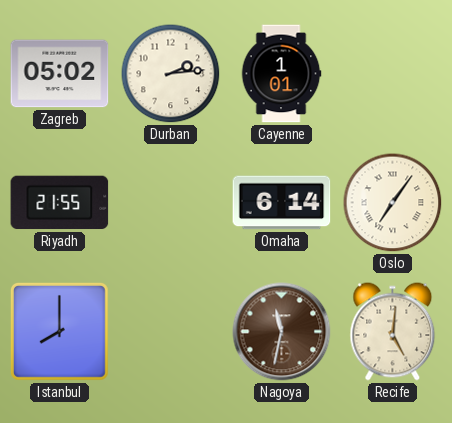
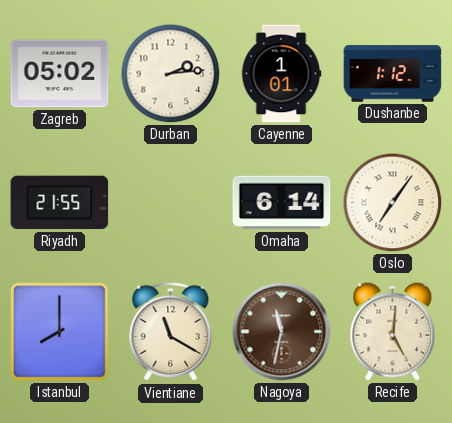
Dushanbe: none -> 1:12 (393, 74)
Vientiane: none -> 11:20 (171, 332)
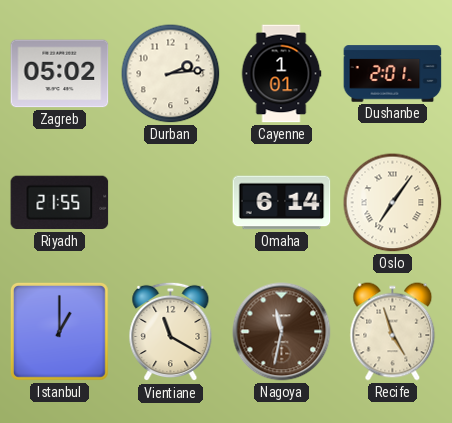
Dushanbe: 1:12 -> 2:01 (393, 74)
Istanbul: 8:00 -> 1:00 (60, 332)
Recife: 5:01 -> 4:57 (393, 332)
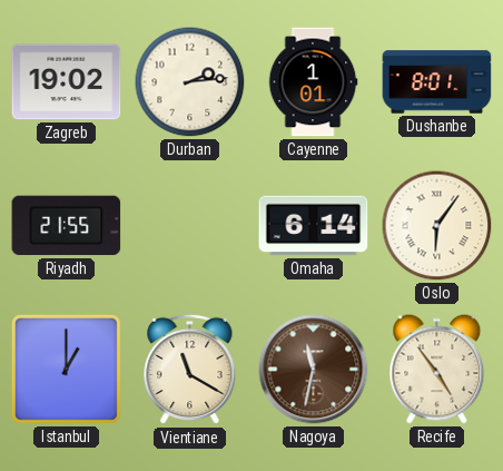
Zagreb: 05:02 -> 19:02 (67, 82)
Dushanbe: 2:01 -> 8:01 (437, 82)
Oslo: 7:06 -> 6:06 (437, 226)
Recife: 4:57 -> 4:54 (437, 370)
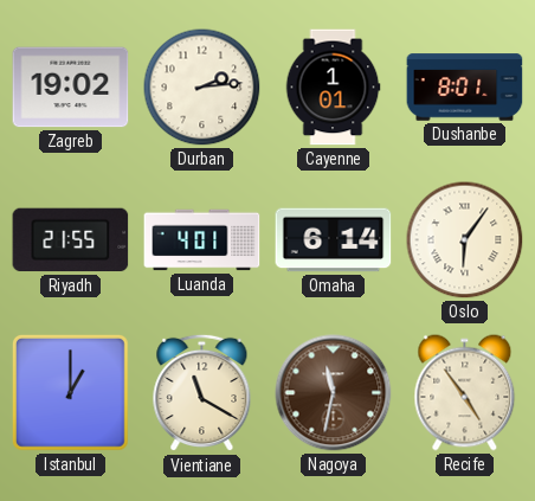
Luanda: none -> 4:01 (202, 240)
